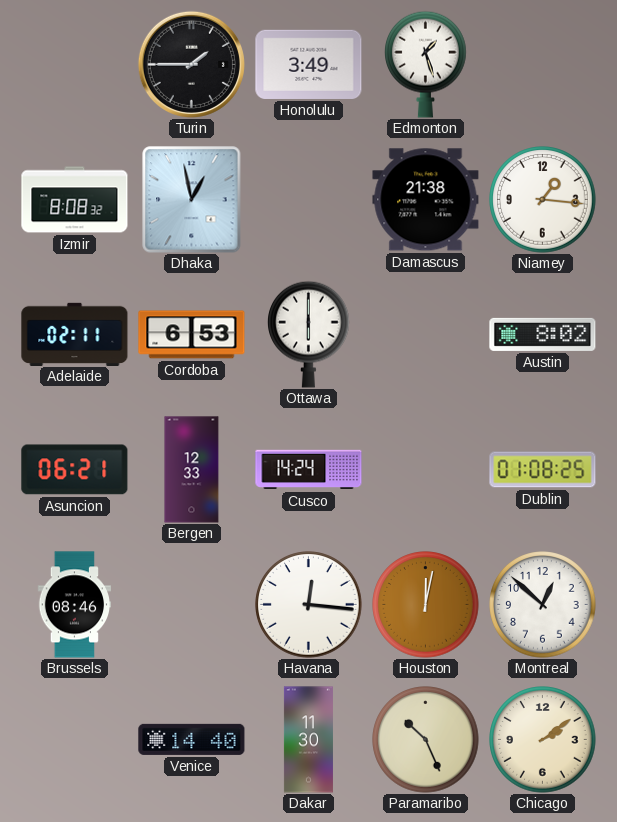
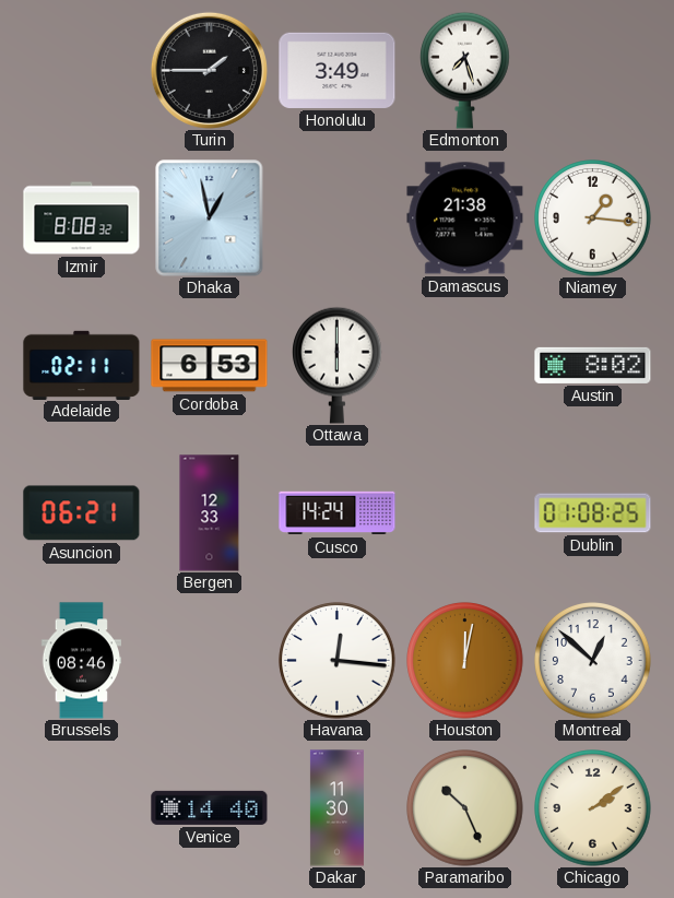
Edmonton: 1:27 -> 7:27 (465, 70)
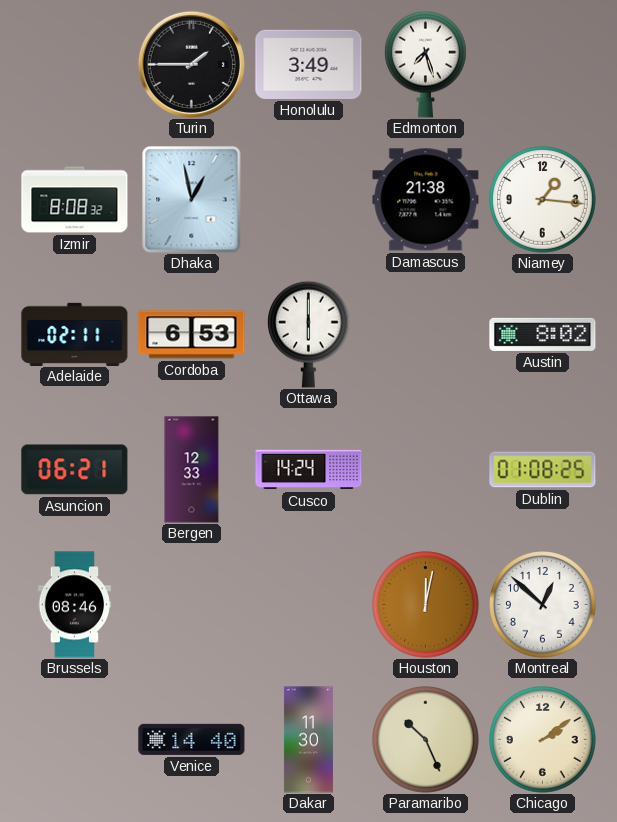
Havana: 12:16 -> none (338, 661)
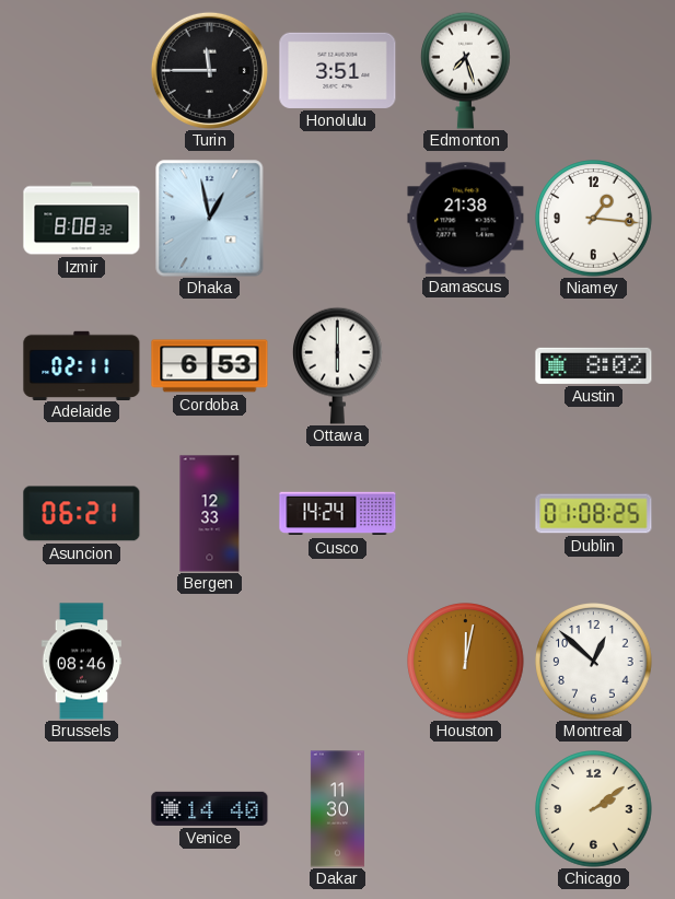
Turin: 1:45 -> 11:45 (209, 70)
Honolulu: 3:49 -> 3:51 (338, 70)
Paramaribo: 10:26 -> none (426, 740)
